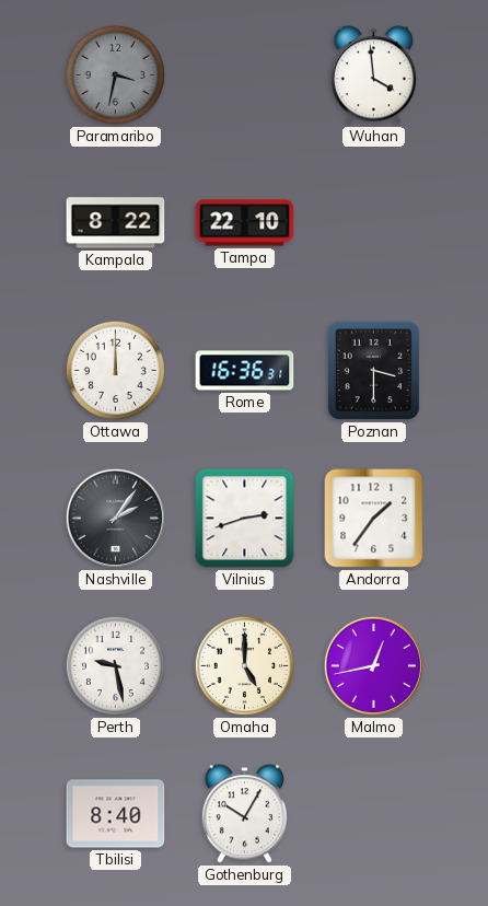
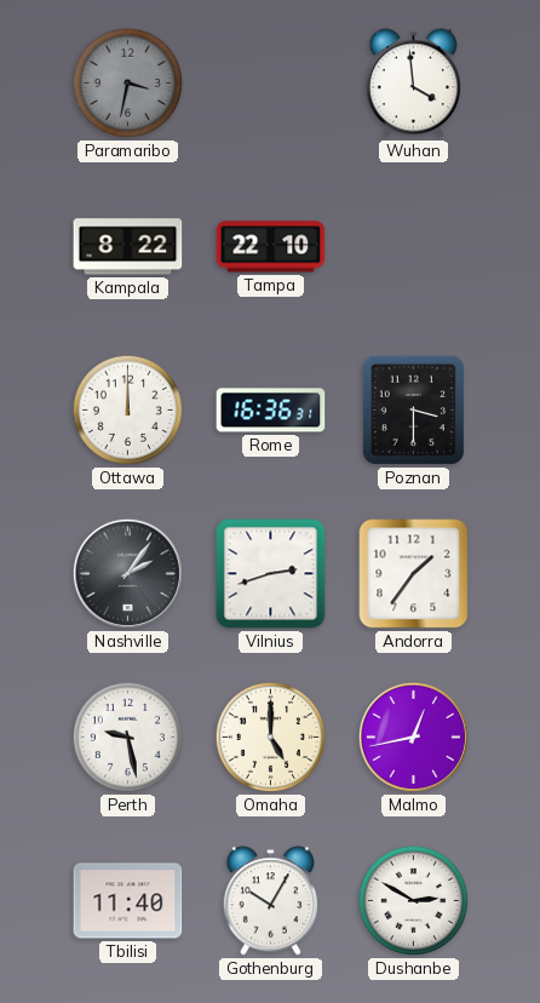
Tbilisi: 8:40 -> 11:40 (128, 901)
Dushanbe: none -> 2:50 (413, 900)
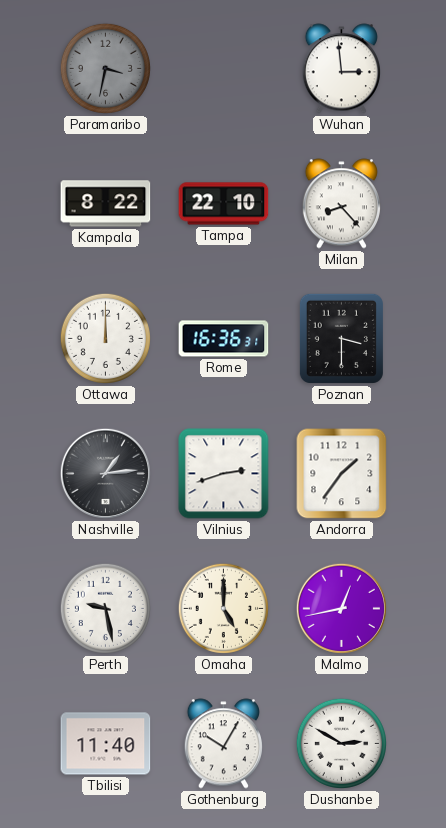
Wuhan: 3:59 -> 2:59 (341, 69)
Milan: none -> 8:23 (341, 204)
Nashville: 2:06 -> 1:14 (105, 473)
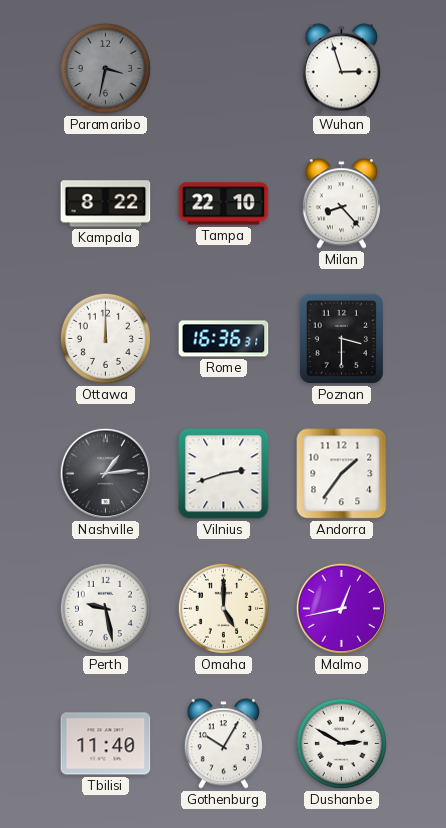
Wuhan: 2:59 -> 2:57 (341, 69)
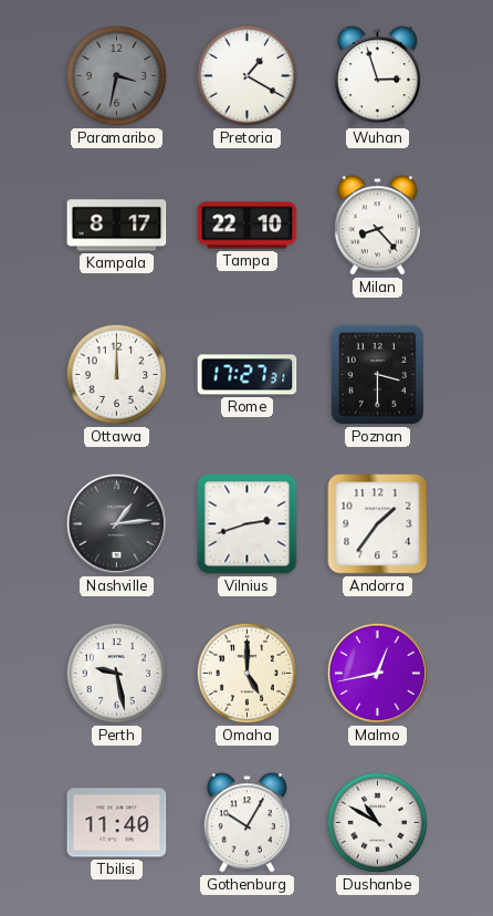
Pretoria: none -> 1:20 (246, 75)
Kampala: 8:22 -> 8:17 (117, 226)
Rome: 16:36 -> 17:27 (248, 375)
Dushanbe: 2:50 -> 10:50 (377, 822)
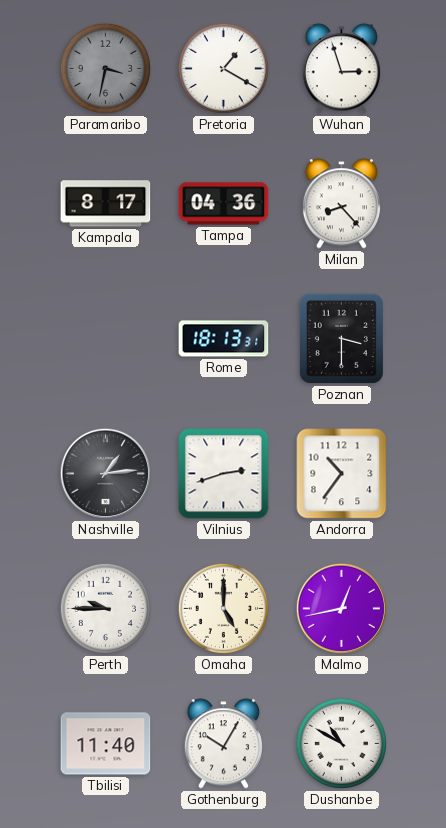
Tampa: 22:10 -> 04:36 (224, 204)
Ottawa: 12:00 -> none (116, 374)
Rome: 17:27 -> 18:13 (224, 339)
Andorra: 1:36 -> 10:36 (342, 474)
Perth: 9:28 -> 9:45 (105, 608)
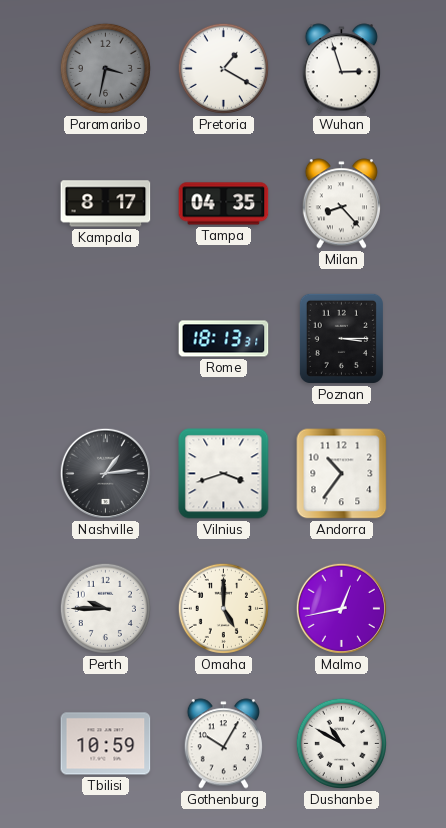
Tampa: 04:36 -> 04:35 (224, 204)
Poznan: 3:30 -> 3:15 (341, 338)
Vilnius: 2:42 -> 3:42 (224, 474)
Tbilisi: 11:40 -> 10:59 (106, 744)
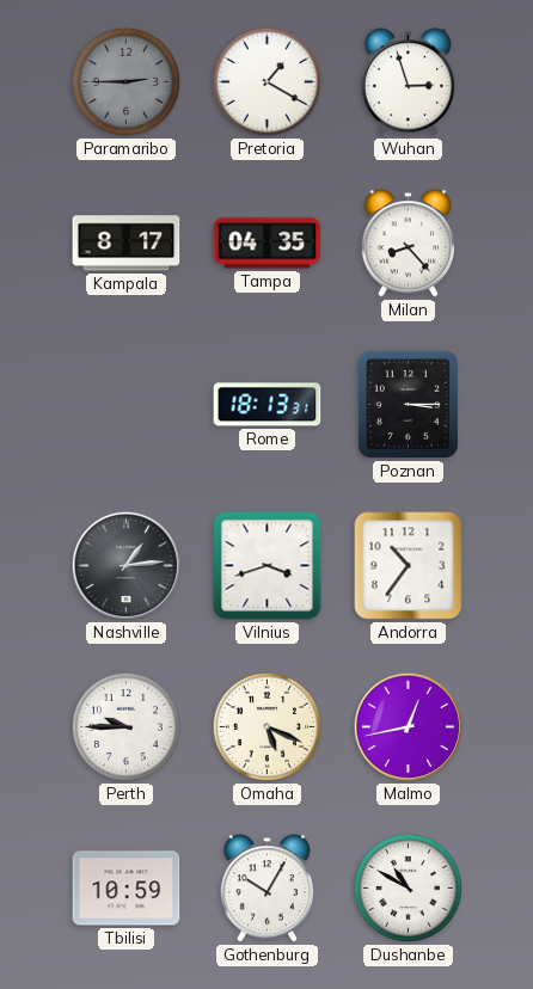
Paramaribo: 3:32 -> 2:45 (125, 81)
Omaha: 5:00 -> 5:19 (266, 726)
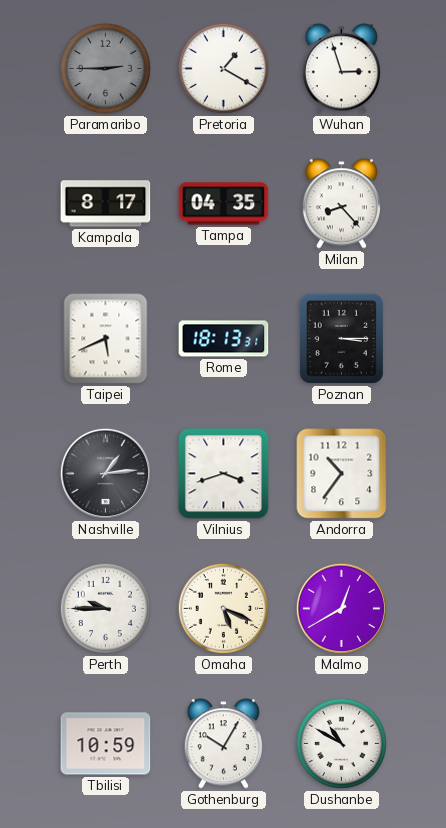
Taipei: none -> 5:41 (106, 339)
Malmo: 12:43 -> 12:40 (341, 608)
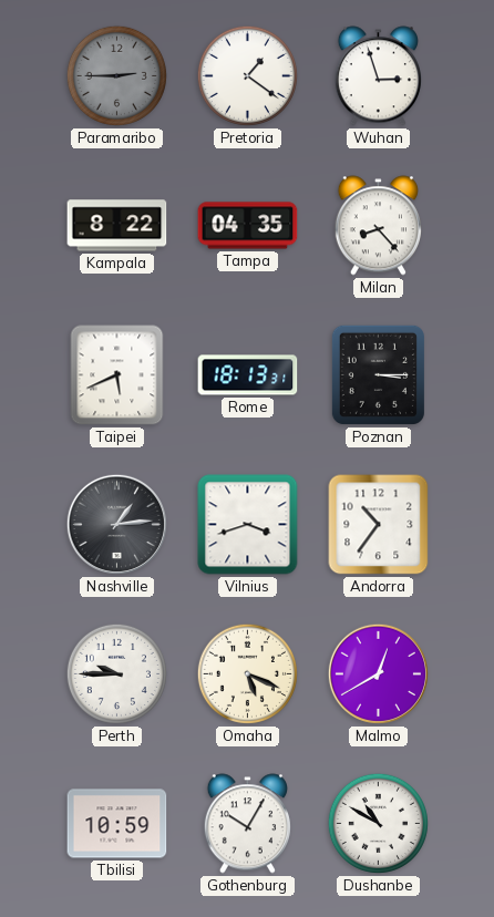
Pretoria: 1:20 -> 1:21 (247, 75)
Kampala: 8:17 -> 8:22 (117, 226)
